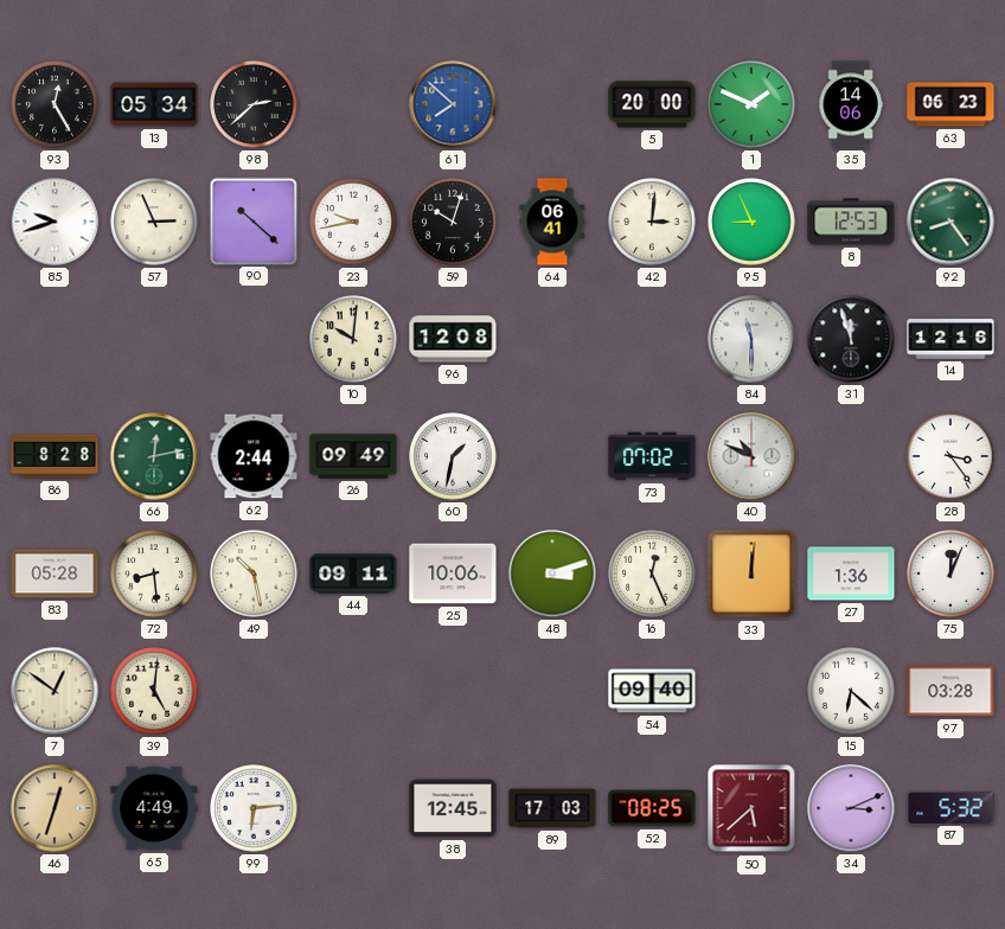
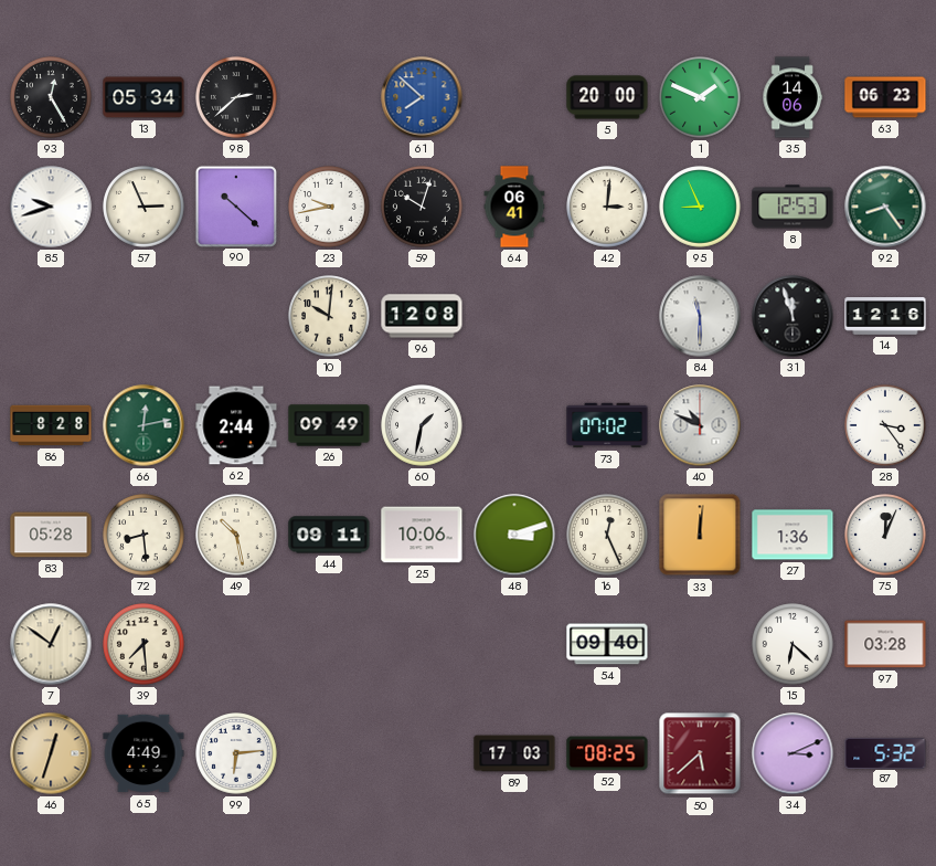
39: 5:01 -> 7:29 (143, 644)
38: 12:45 -> none (453, 808)
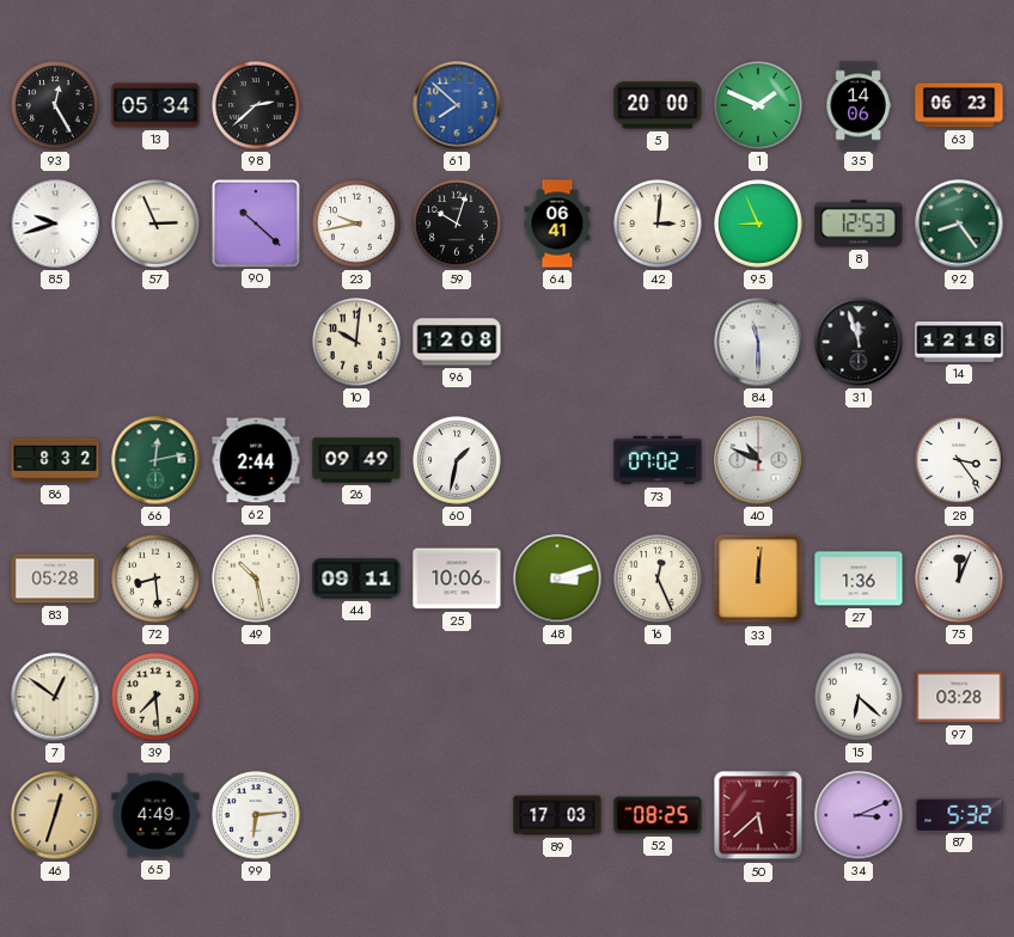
86: 8:28 -> 8:32 (55, 460)
54: 09:40 -> none (607, 644)
